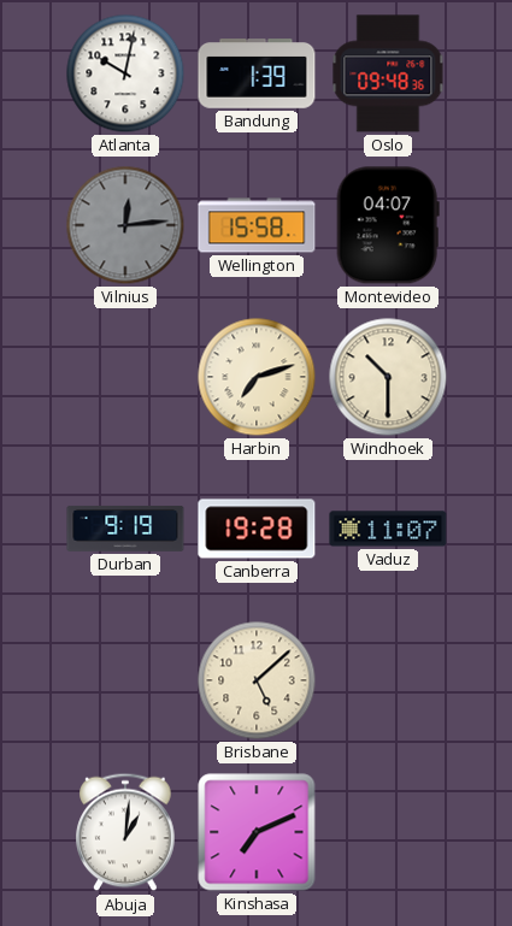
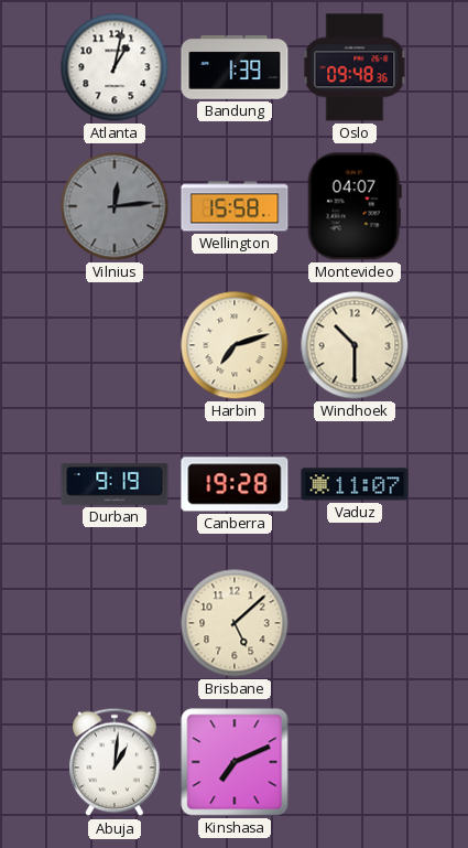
Atlanta: 10:02 -> 1:02 (115, 67)
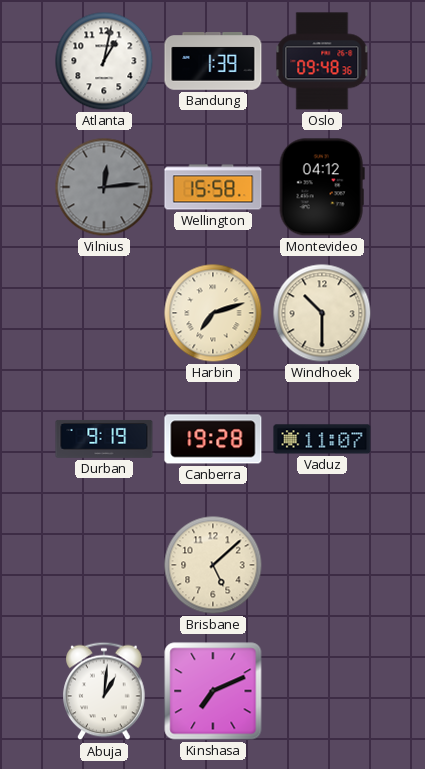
Montevideo: 04:07 -> 04:12 (322, 187)
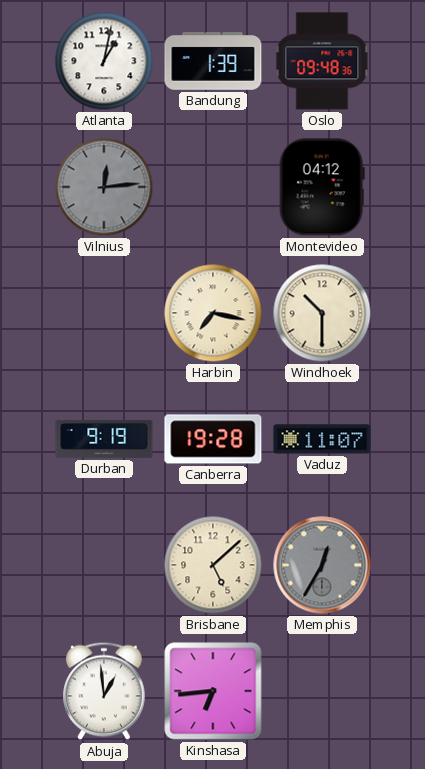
Wellington: 15:58 -> none (213, 187)
Harbin: 7:12 -> 7:17 (213, 313)
Memphis: none -> 12:35 (322, 565)
Abuja: 1:01 -> 12:59 (104, 691)
Kinshasa: 7:11 -> 6:44 (213, 691)
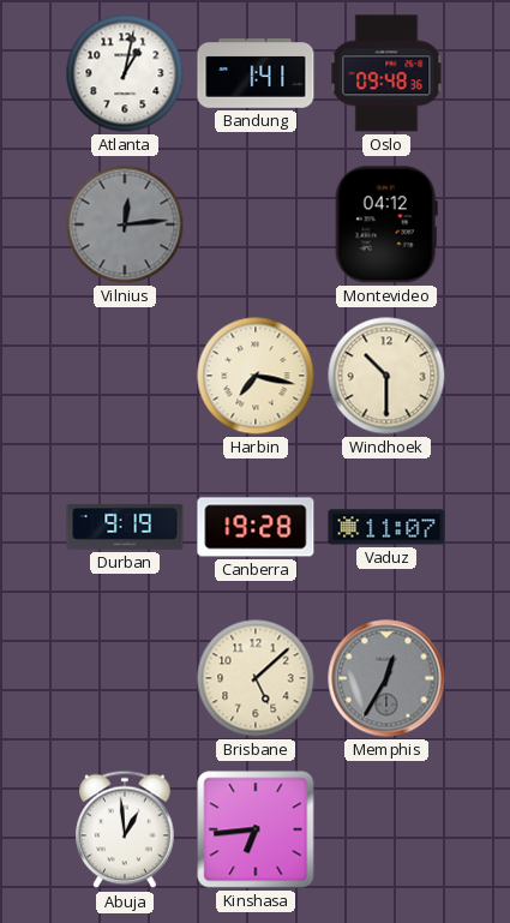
Bandung: 1:39 -> 1:41 (256, 73)
